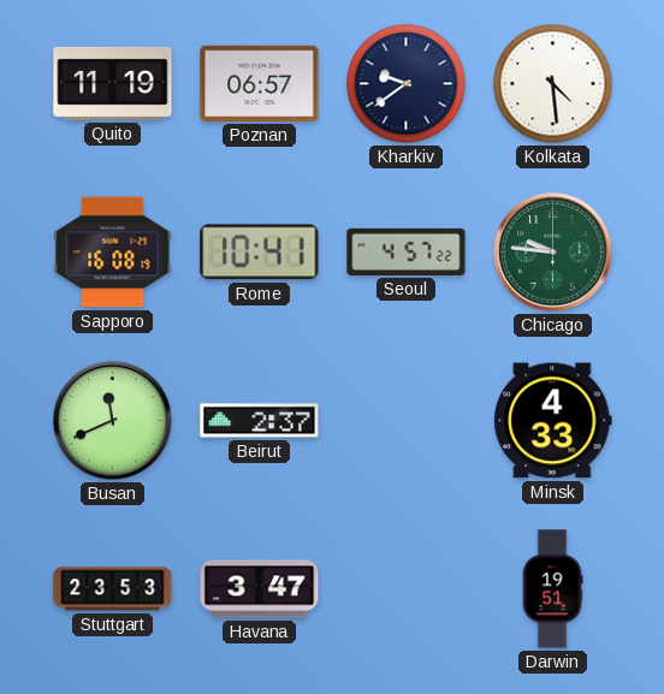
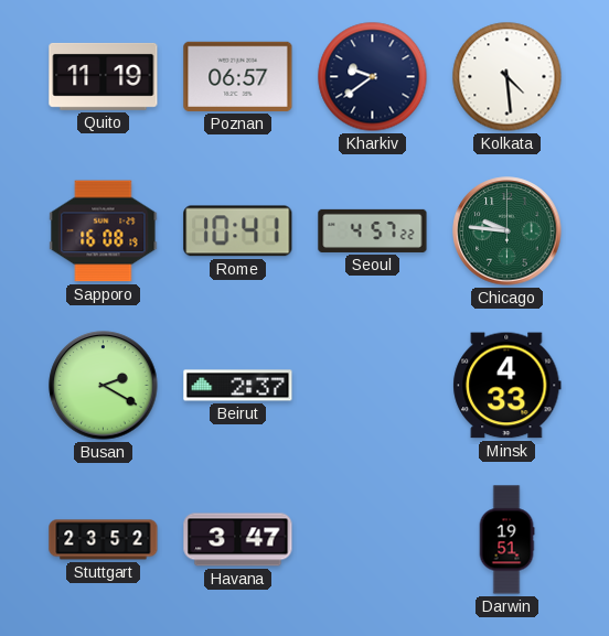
Busan: 11:41 -> 2:20 (104, 386)
Stuttgart: 23:53 -> 23:52 (104, 540)
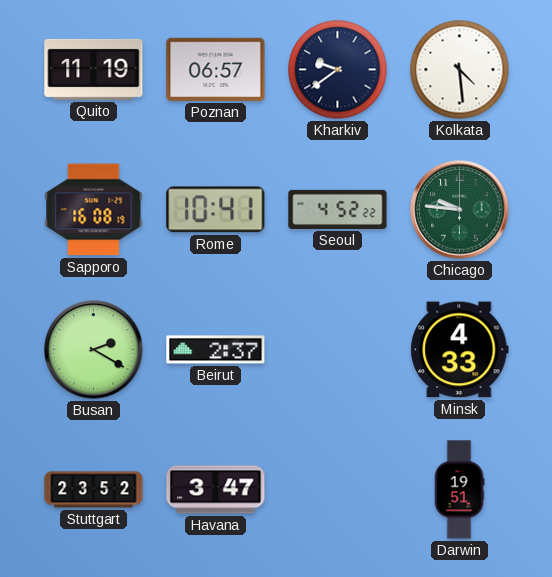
Seoul: 4:57 -> 4:52 (338, 209)
